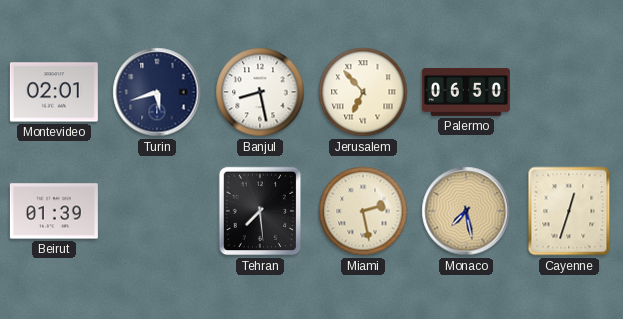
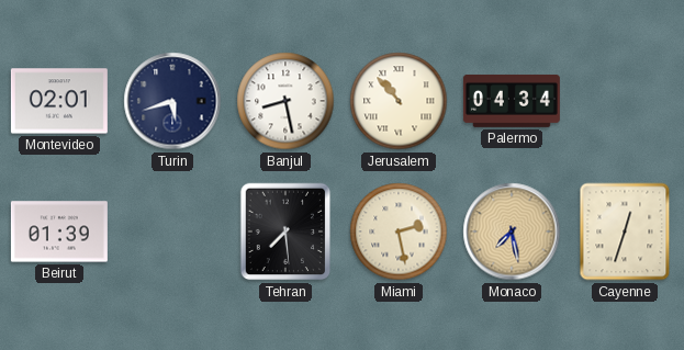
Jerusalem: 6:53 -> 10:53 (399, 101)
Palermo: 06:50 -> 04:34 (512, 101)
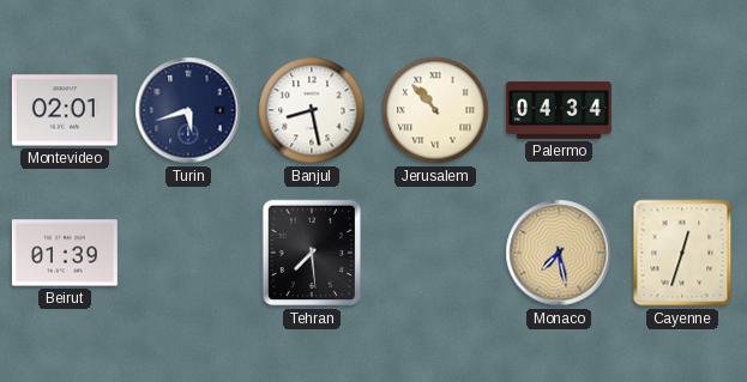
Miami: 2:28 -> none (399, 232)
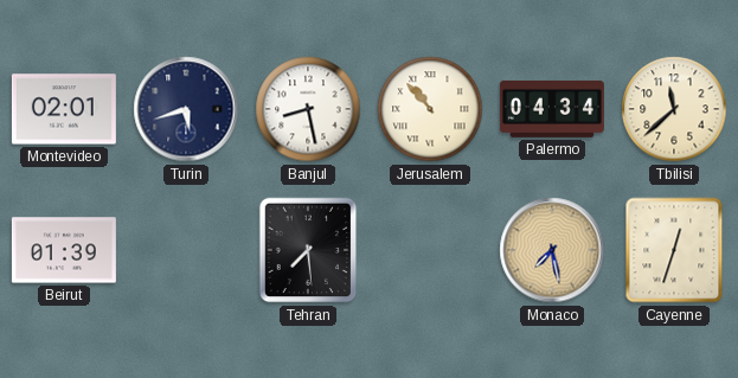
Tbilisi: none -> 11:38 (674, 109)
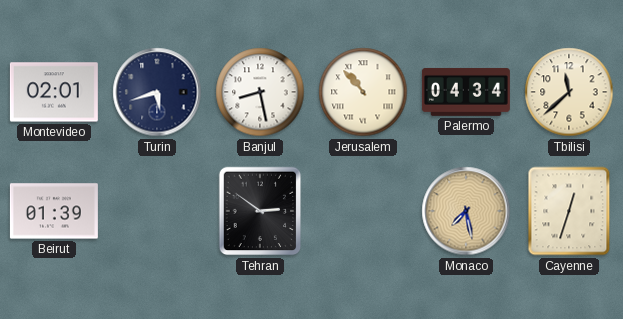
Tehran: 7:29 -> 2:51 (260, 211)
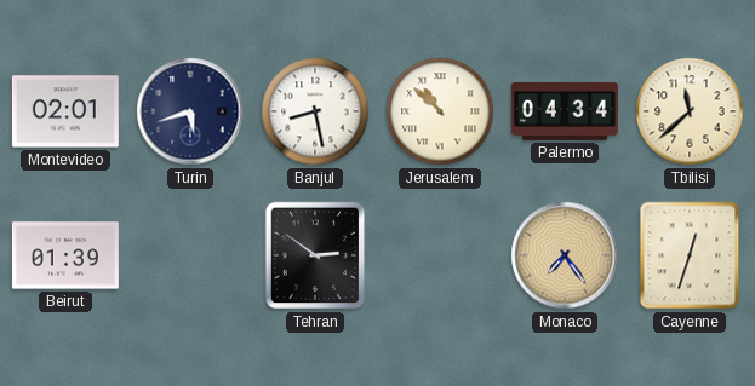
Jerusalem: 10:53 -> 10:52 (440, 111)
Monaco: 7:28 -> 7:24 (565, 255)
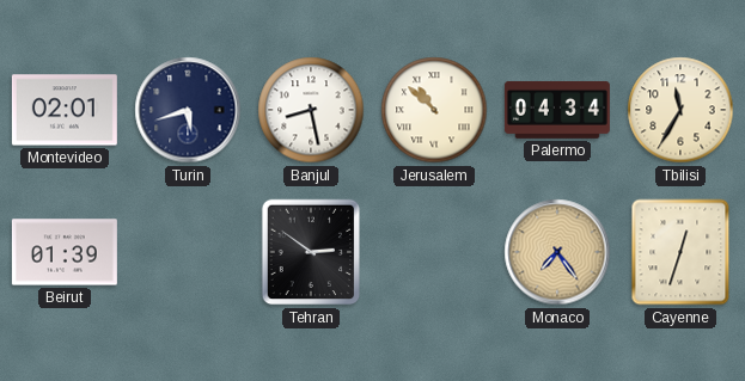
Tbilisi: 11:38 -> 11:35 (680, 110)
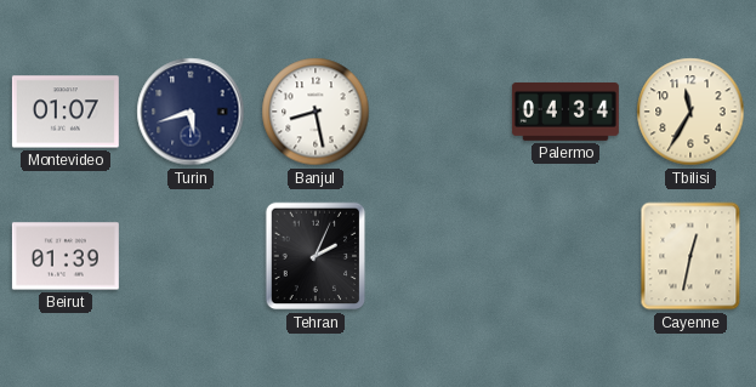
Montevideo: 02:01 -> 01:07 (66, 112)
Jerusalem: 10:52 -> none (434, 110)
Tehran: 2:51 -> 2:04 (316, 256)
Monaco: 7:24 -> none (557, 252)
Cayenne: 12:33 -> 12:32 (690, 256)
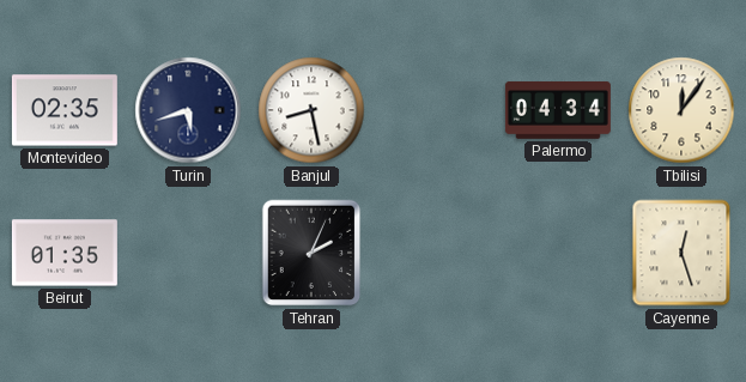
Montevideo: 01:07 -> 02:35 (65, 110)
Tbilisi: 11:35 -> 12:06 (681, 110)
Beirut: 01:39 -> 01:35 (65, 253)
Cayenne: 12:32 -> 12:27 (681, 253)
